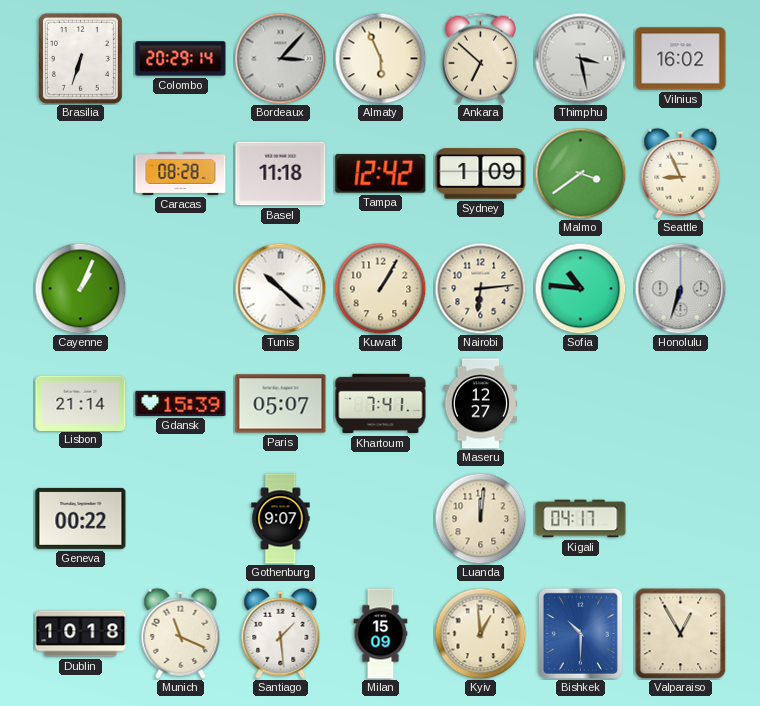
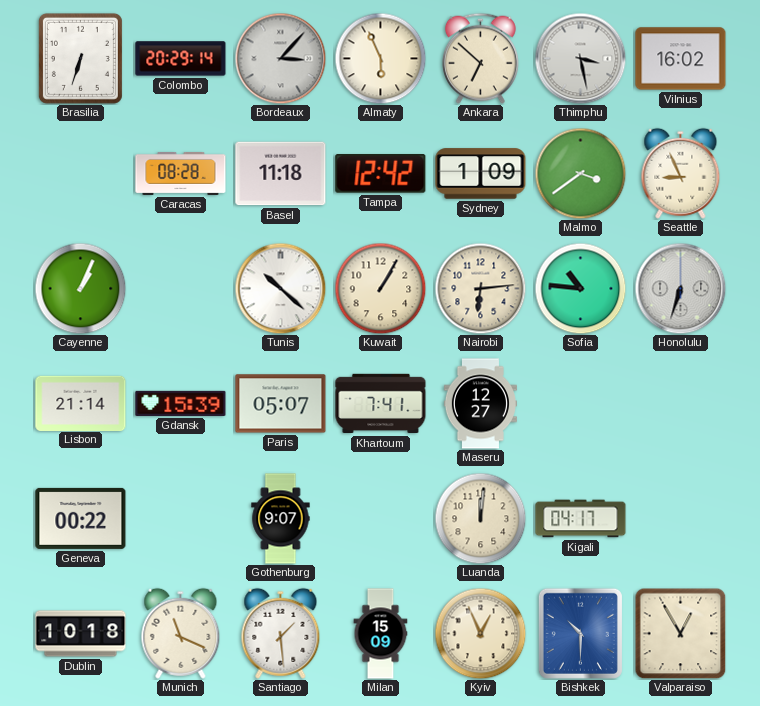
Kyiv: 12:59 -> 12:56 (480, 633)
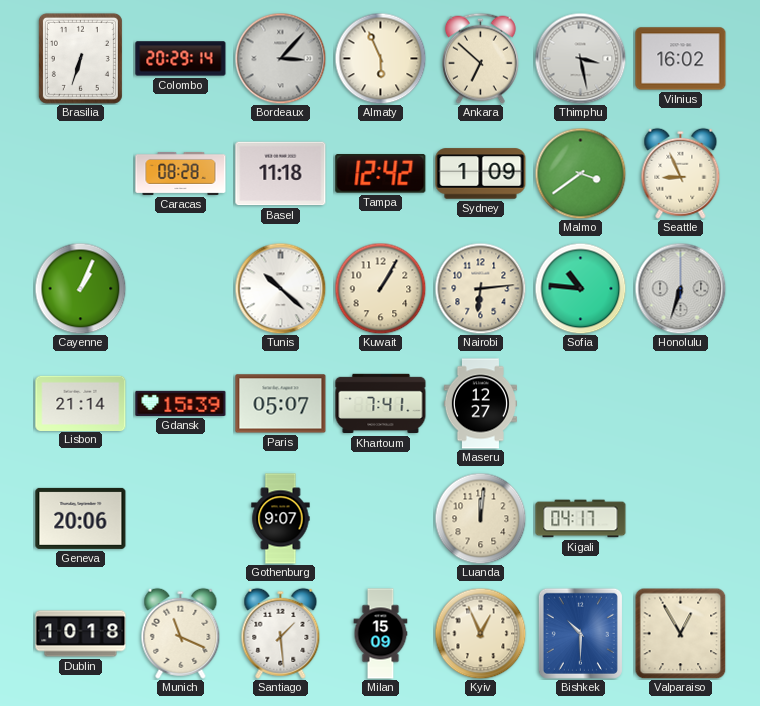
Geneva: 00:22 -> 20:06 (81, 518)
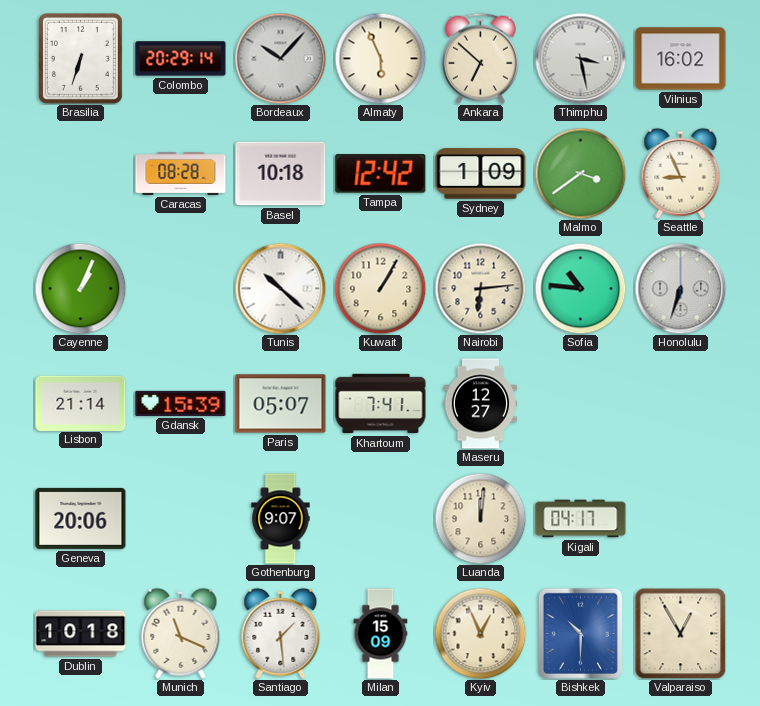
Bordeaux: 3:07 -> 10:07 (280, 58)
Basel: 11:18 -> 10:18 (281, 174)
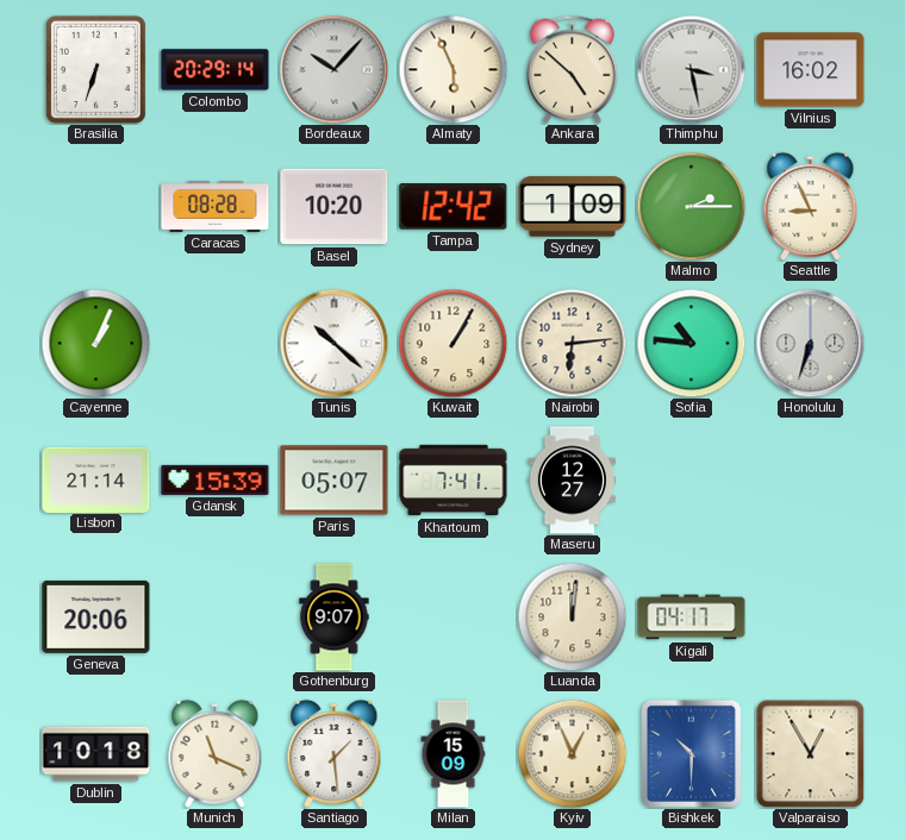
Ankara: 6:52 -> 4:52 (572, 69)
Basel: 10:18 -> 10:20 (335, 207)
Malmo: 3:39 -> 2:15 (691, 206)
